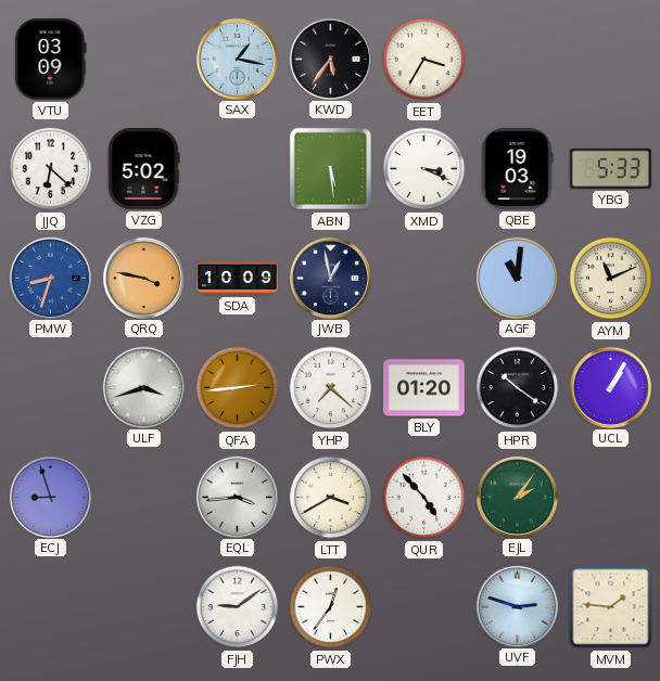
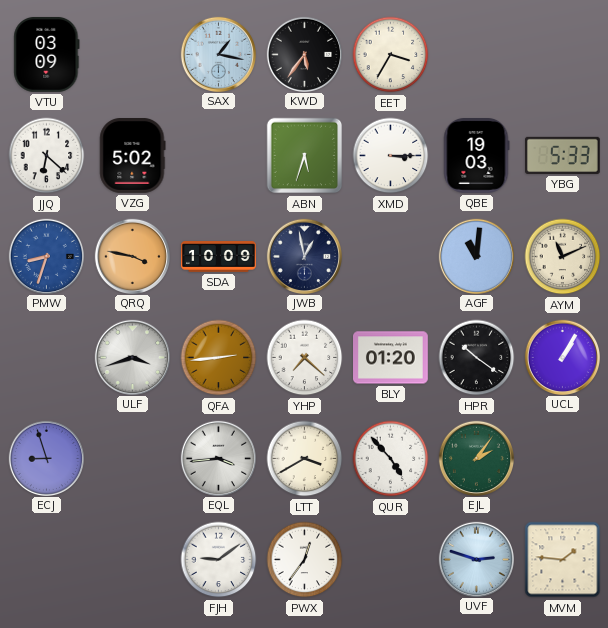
ABN: 5:29 -> 5:33 (305, 156)
XMD: 3:19 -> 3:15 (391, 156)
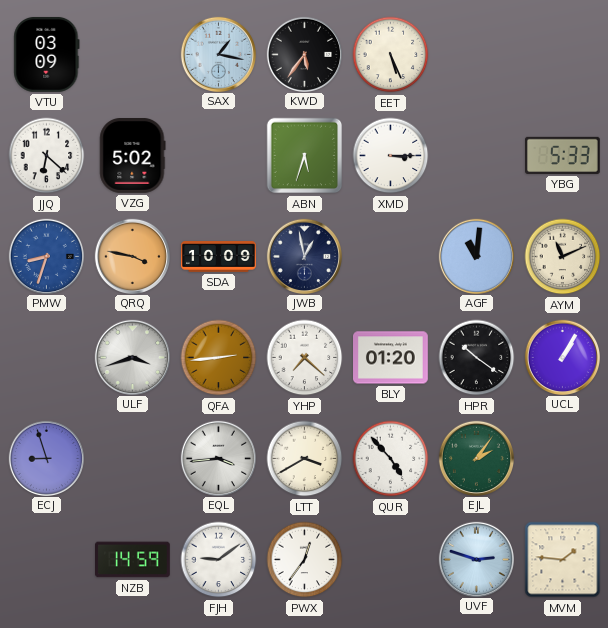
EET: 3:35 -> 5:26 (391, 55)
QBE: 19:03 -> none (477, 156)
NZB: none -> 14:59 (133, 560)
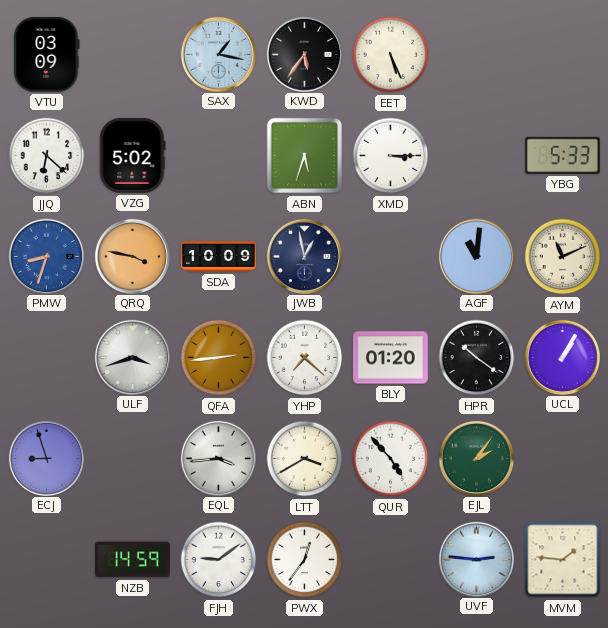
UVF: 2:48 -> 2:46 (476, 559)
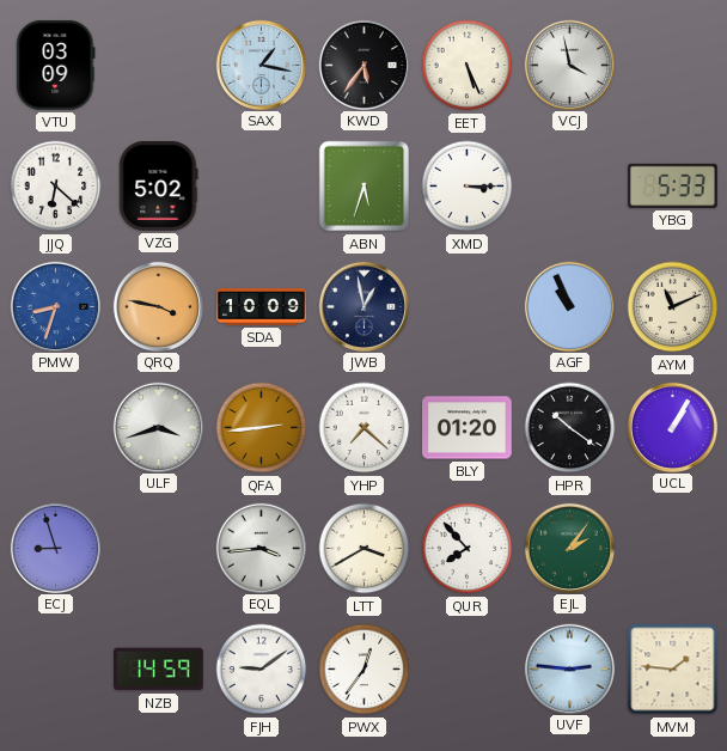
VCJ: none -> 3:58 (569, 65)
AGF: 11:01 -> 10:56 (569, 306)
QUR: 4:53 -> 7:53 (468, 549)
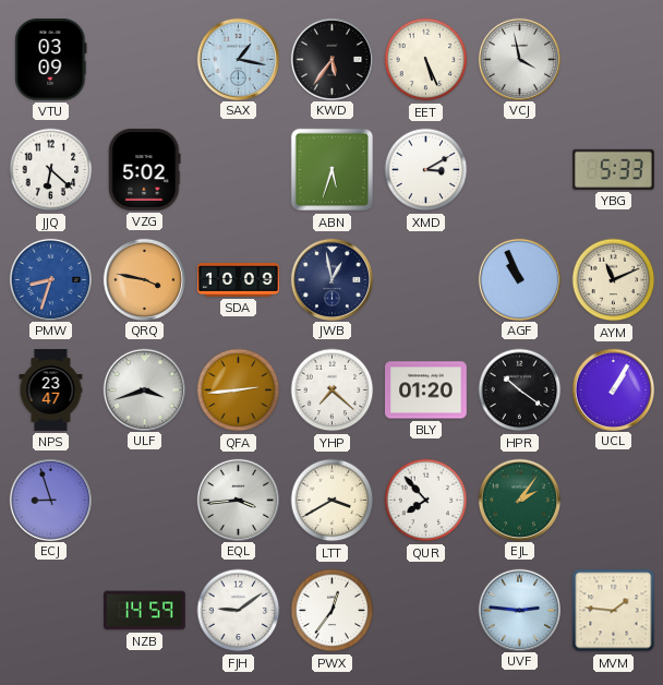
XMD: 3:15 -> 3:10 (426, 170)
NPS: none -> 23:47 (51, 390)
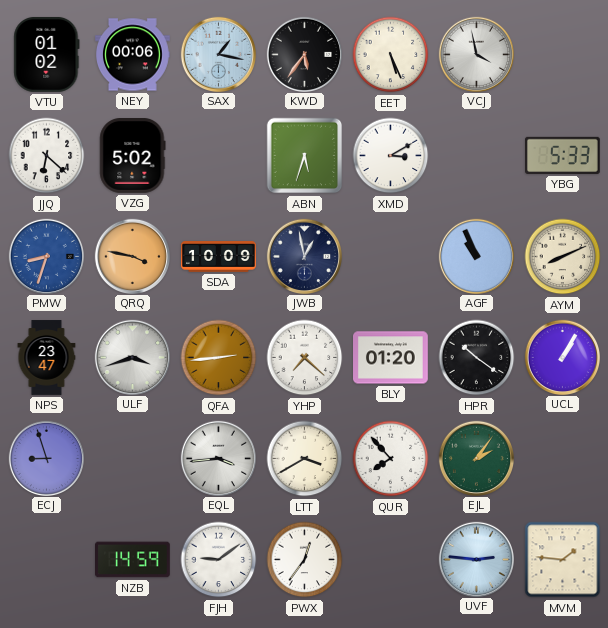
VTU: 03:09 -> 01:02 (47, 54)
NEY: none -> 00:06 (133, 55)
AYM: 11:11 -> 8:11 (563, 257)
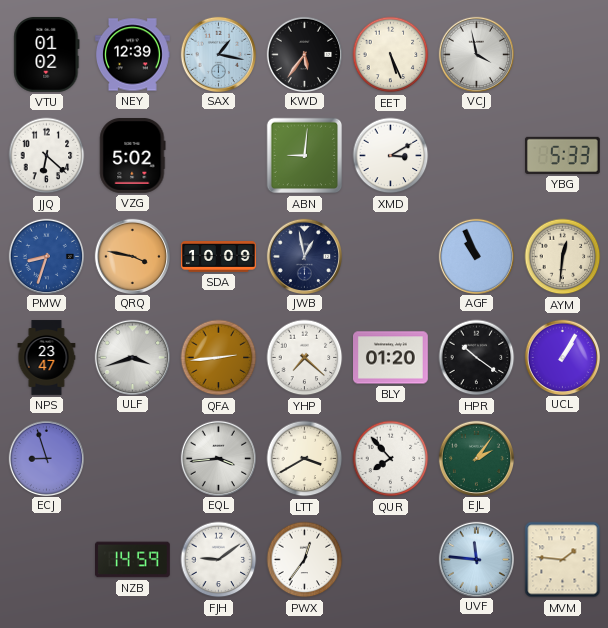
NEY: 00:06 -> 12:39 (133, 55)
ABN: 5:33 -> 9:01 (305, 156)
AYM: 8:11 -> 12:31 (563, 257)
UVF: 2:46 -> 11:46 (476, 559)
